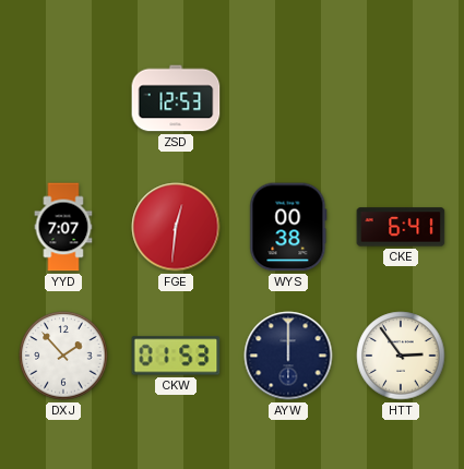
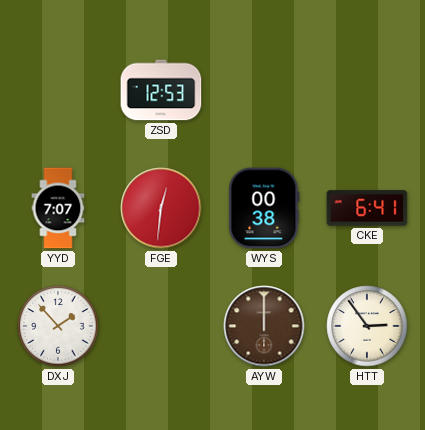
CKW: 01:53 -> none (176, 356)
AYW dial: navy -> brown (264, 326)
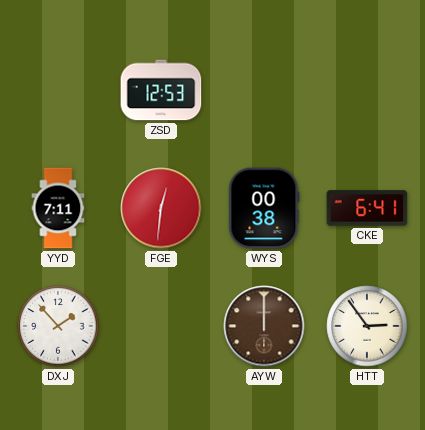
YYD: 7:07 -> 7:11 (58, 208)
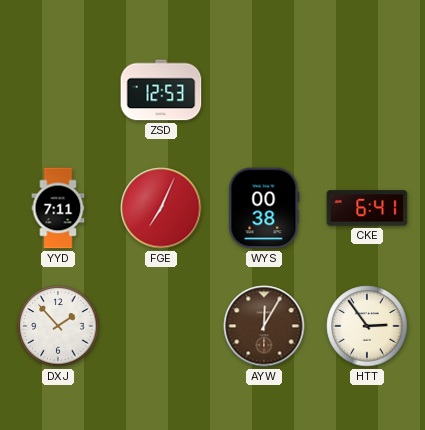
FGE: 12:31 -> 7:04 (161, 208)
AYW: 12:00 -> 12:05 (264, 326)
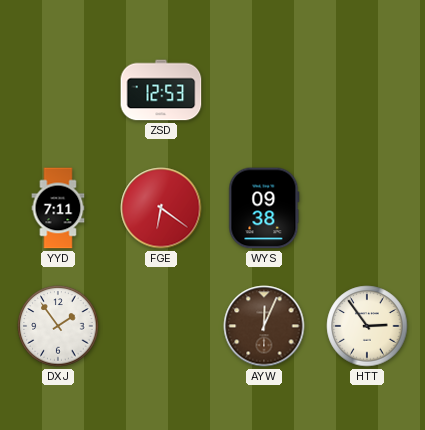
FGE: 7:04 -> 6:21 (161, 208)
WYS: 00:38 -> 09:38 (264, 208)
CKE: 6:41 -> none (367, 208)
DXJ: 1:53 -> 1:54 (58, 326)
AYW: 12:05 -> 12:04 (264, 326)
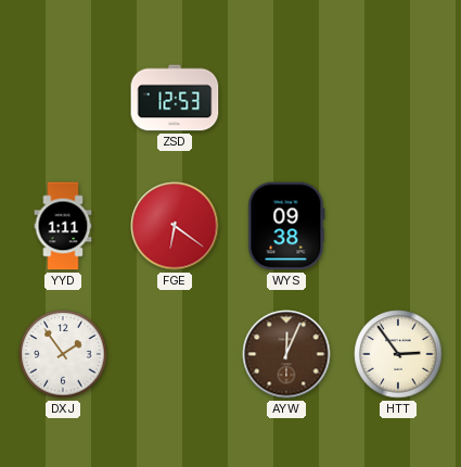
YYD: 7:11 -> 1:11 (63, 226)
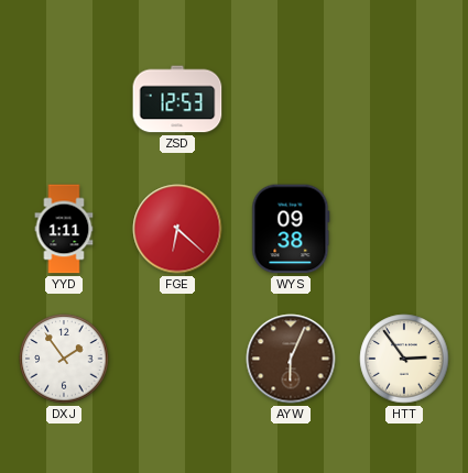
FGE: 6:21 -> 6:22 (177, 229)
AYW: 12:04 -> 6:04 (291, 359)
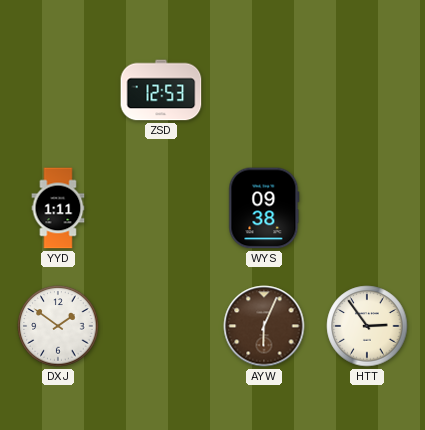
FGE: 6:22 -> none (177, 229)
DXJ: 1:54 -> 1:51 (58, 326)
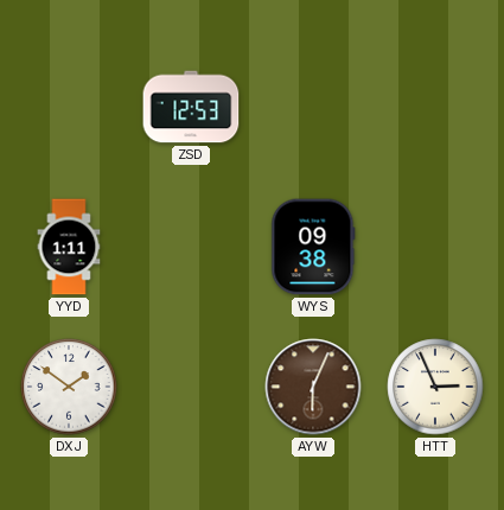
HTT: 2:54 -> 2:56 (435, 387)
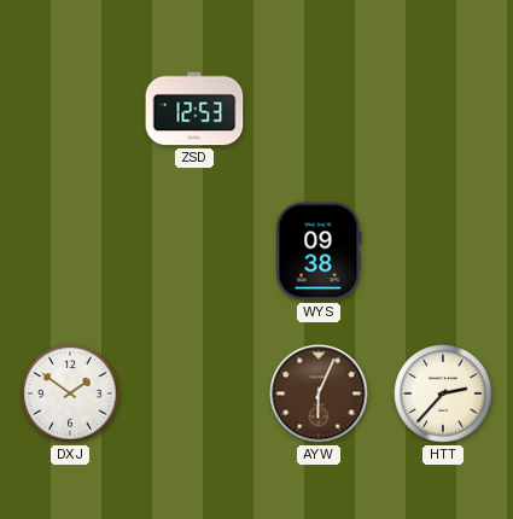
YYD: 1:11 -> none (69, 247)
HTT: 2:56 -> 2:37 (443, 393)
